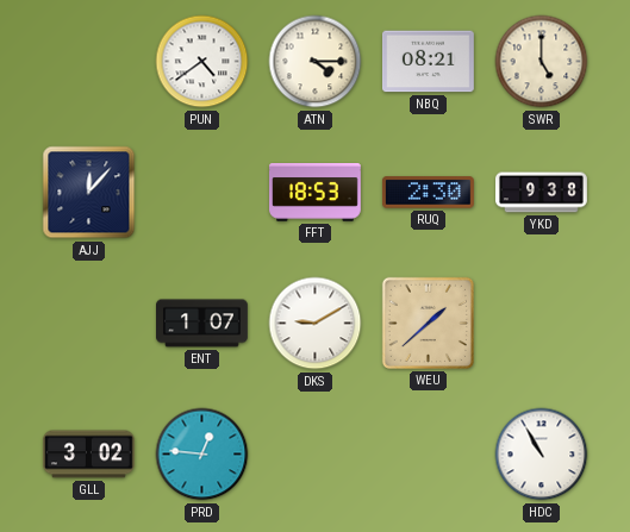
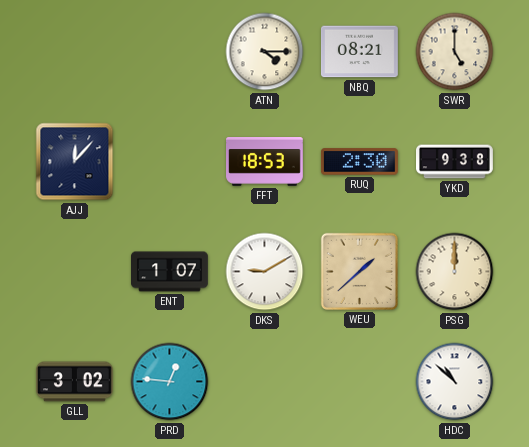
PUN: 4:39 -> none (202, 62)
PSG: none -> 12:00 (455, 272)
HDC: 10:55 -> 10:52 (455, 382)
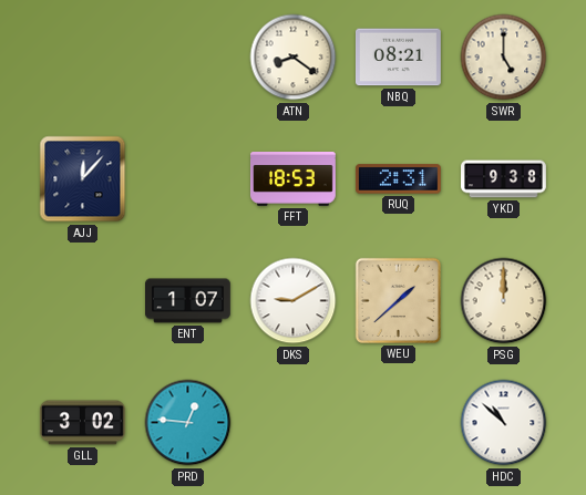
ATN: 4:15 -> 8:21 (294, 58)
RUQ: 2:30 -> 2:31 (398, 179)
